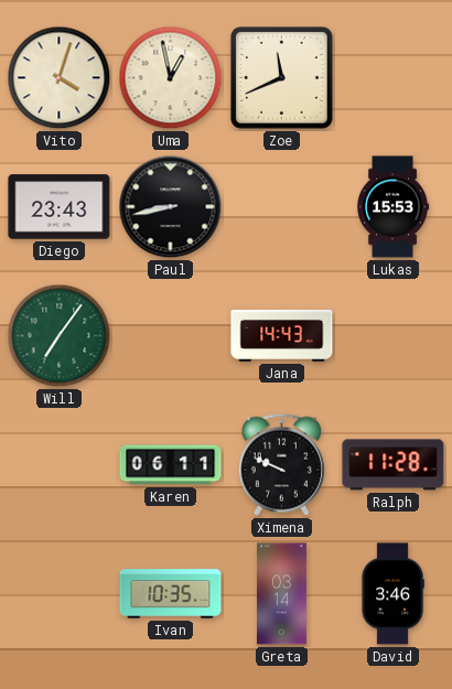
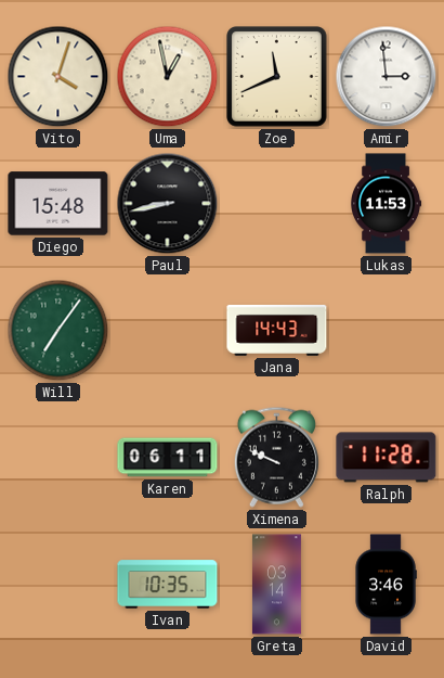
Amir: none -> 2:59 (387, 77)
Diego: 23:43 -> 15:48 (58, 204)
Lukas: 15:53 -> 11:53 (387, 204)
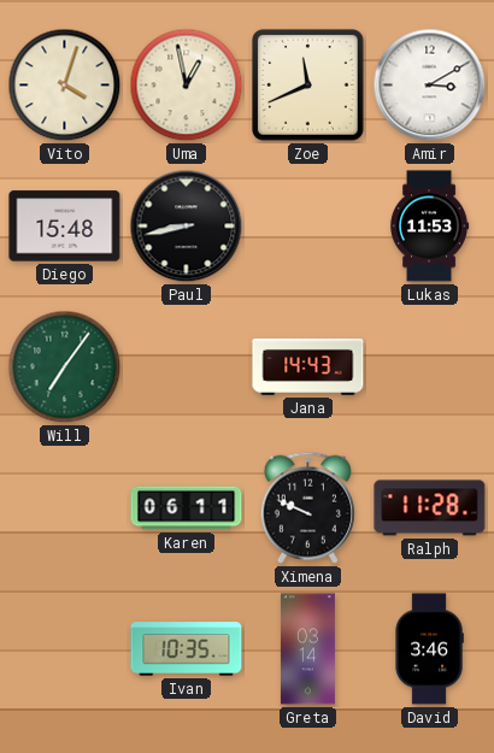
Amir: 2:59 -> 3:10 (430, 86)
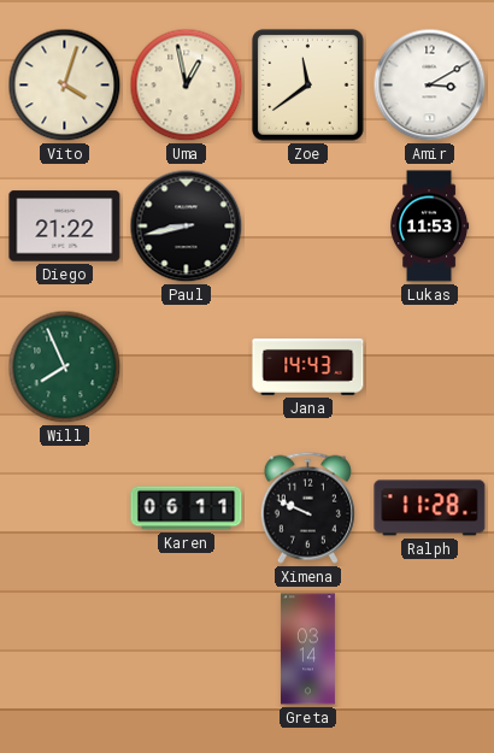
Zoe: 11:41 -> 11:39 (308, 86)
Diego: 15:48 -> 21:22 (65, 227)
Will: 7:06 -> 7:56 (65, 367)
Ivan: 10:35 -> none (187, 649)
David: 3:46 -> none (429, 649)
